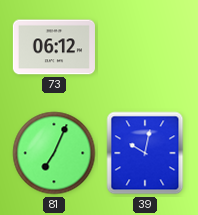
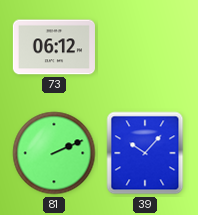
81: 7:04 -> 2:11 (54, 153)
39: 10:02 -> 10:07 (145, 153)
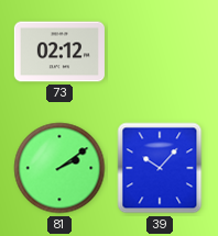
73: 06:12 -> 02:12 (59, 52)
81: 2:11 -> 2:09 (59, 168)
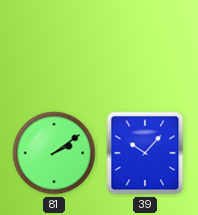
73: 02:12 -> none (59, 52)
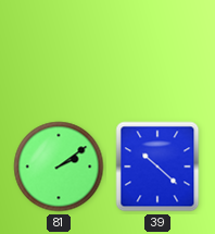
39: 10:07 -> 10:22 (157, 167)
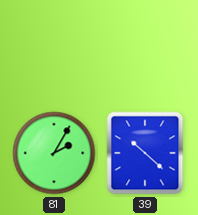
81: 2:09 -> 2:05 (54, 153)
